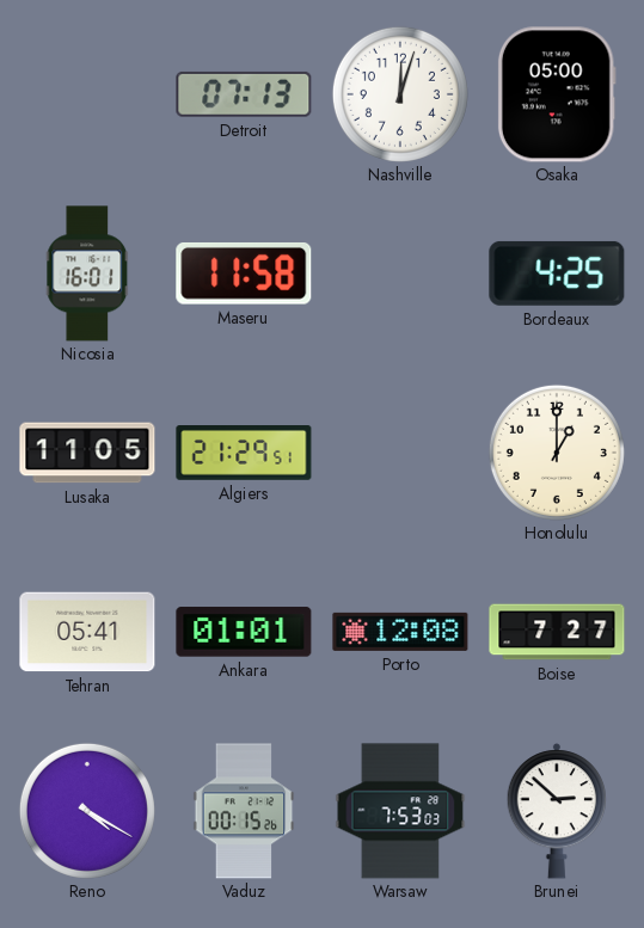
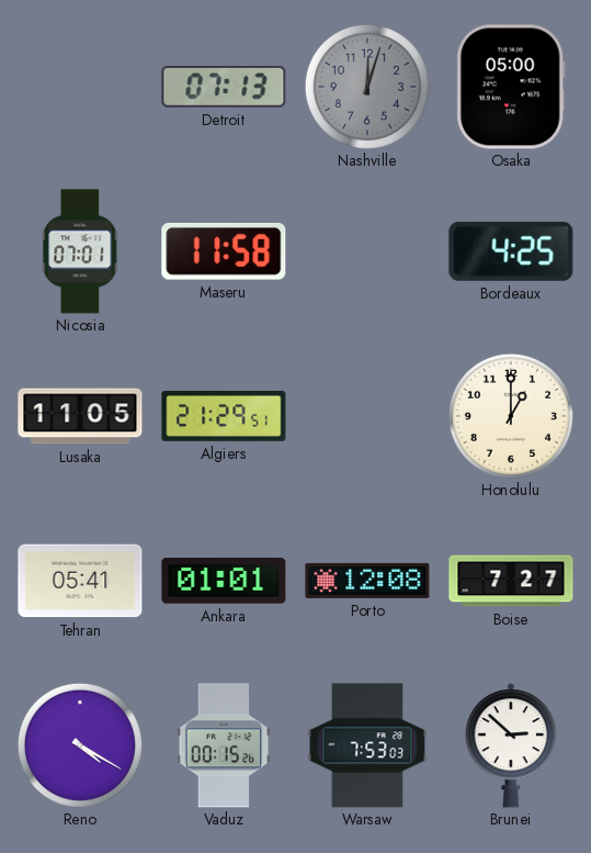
Nashville dial: white -> grey (367, 87)
Nicosia: 16:01 -> 07:01 (80, 251)
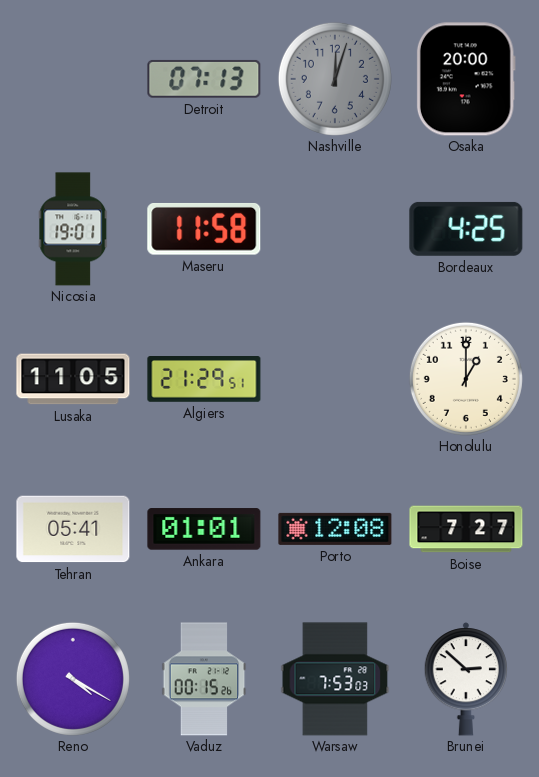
Osaka: 05:00 -> 20:00 (466, 79)
Nicosia: 07:01 -> 19:01 (73, 229)
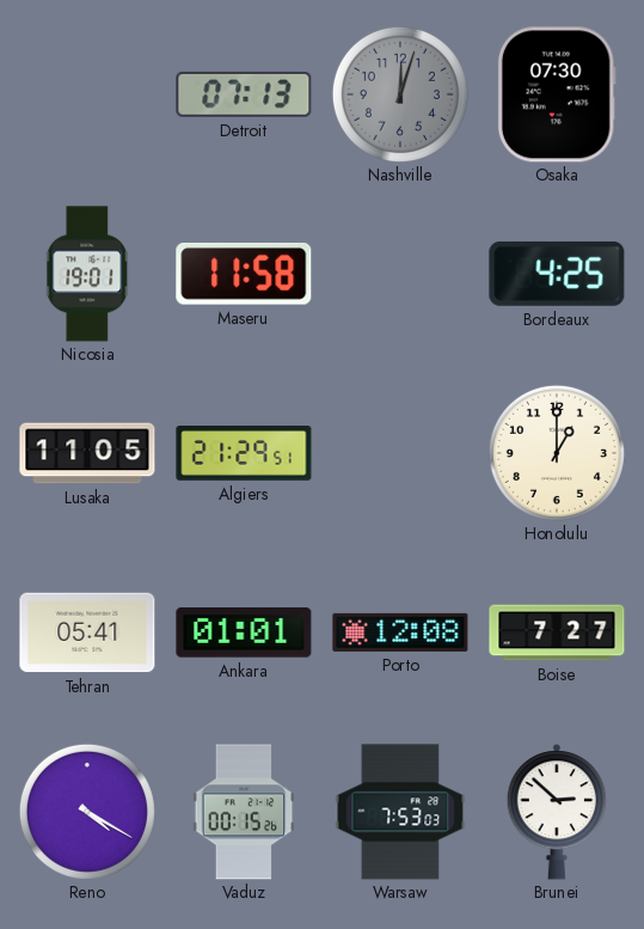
Osaka: 20:00 -> 07:30 (557, 94)
